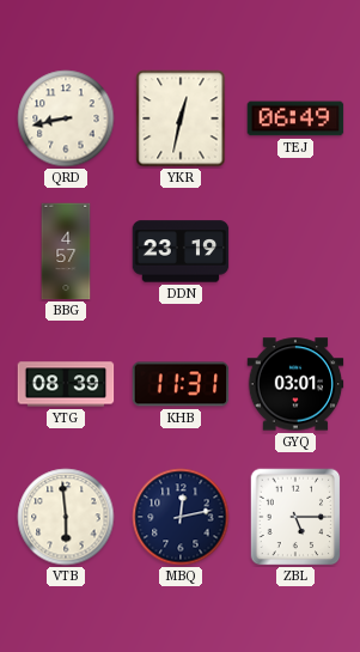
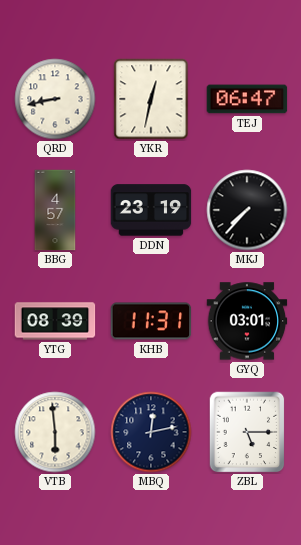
TEJ: 06:49 -> 06:47 (247, 99)
MKJ: none -> 7:37 (247, 210)
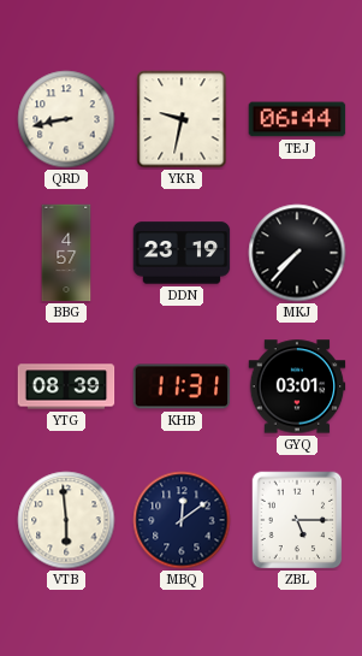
YKR: 12:32 -> 9:32 (182, 119)
TEJ: 06:47 -> 06:44 (297, 119)
MBQ: 12:13 -> 12:09 (182, 520)
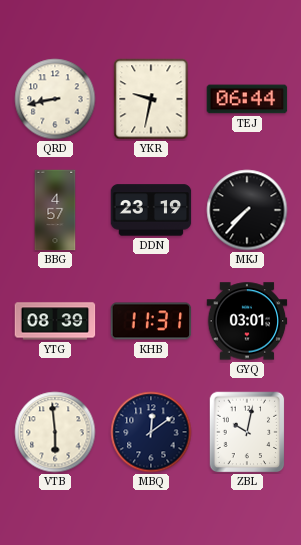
ZBL: 5:15 -> 10:02 (247, 432)
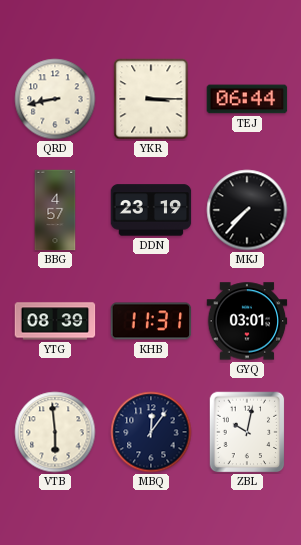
YKR: 9:32 -> 3:15 (151, 99)
MBQ: 12:09 -> 12:06 (151, 432)
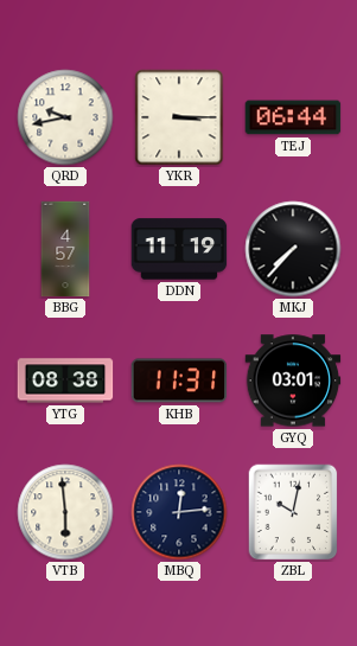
QRD: 8:43 -> 9:43 (65, 117)
DDN: 23:19 -> 11:19 (179, 249)
YTG: 08:39 -> 08:38 (65, 380)
MBQ: 12:06 -> 12:14 (179, 512)
